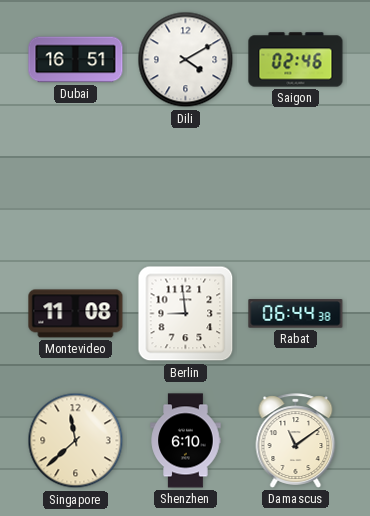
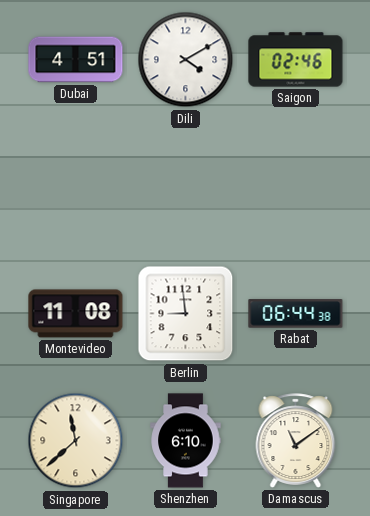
Dubai: 16:51 -> 4:51 (76, 60)
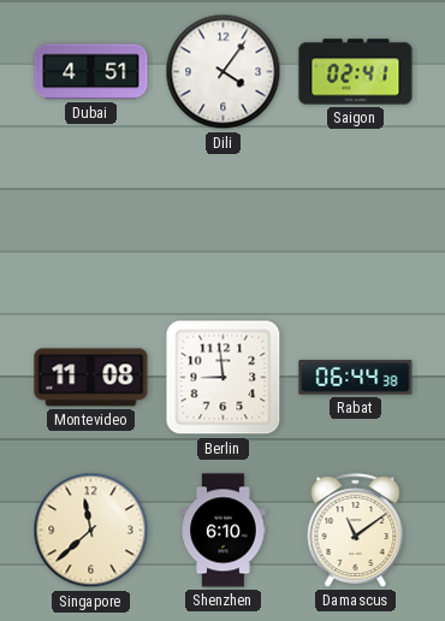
Dili: 4:10 -> 4:06 (224, 72)
Saigon: 02:46 -> 02:41 (356, 72)
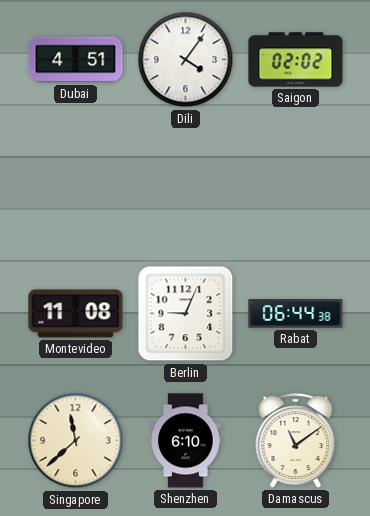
Saigon: 02:41 -> 02:02 (296, 60)
Berlin: 8:59 -> 9:04 (186, 314)
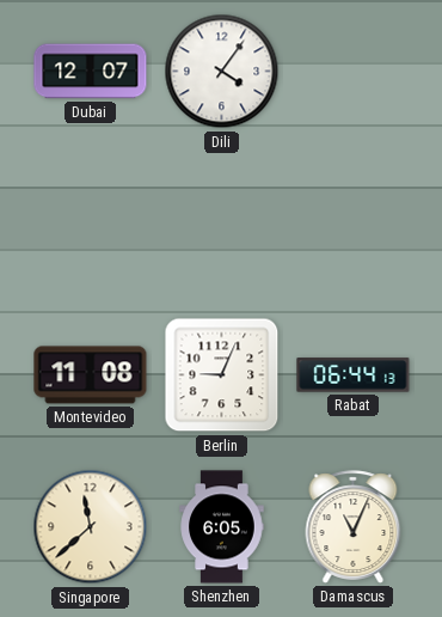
Dubai: 4:51 -> 12:07 (91, 72)
Saigon: 02:02 -> none (296, 60)
Rabat: 06:44:38 -> 06:44:13 (354, 375)
Shenzhen: 6:10 -> 6:05 (222, 527)
Damascus: 11:09 -> 11:04 (354, 527)
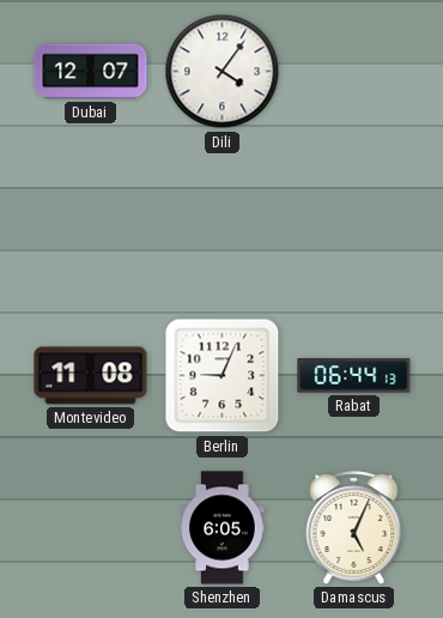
Singapore: 11:38 -> none (91, 527)
Damascus: 11:04 -> 5:04 (354, 528)
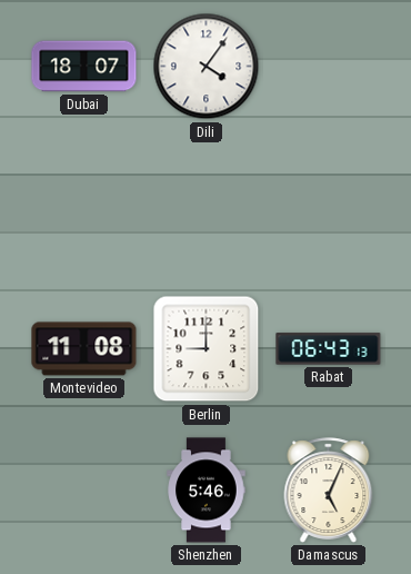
Dubai: 12:07 -> 18:07 (84, 67)
Berlin: 9:04 -> 9:00 (207, 349)
Rabat: 06:44 -> 06:43 (329, 349)
Shenzhen: 6:05 -> 5:46 (207, 491)
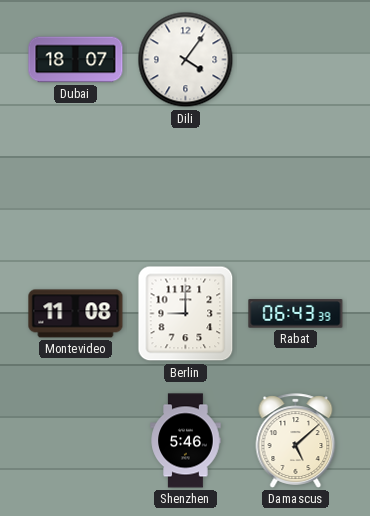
Rabat: 06:43:13 -> 06:43:39 (296, 314)
Damascus: 5:04 -> 5:08 (296, 441)
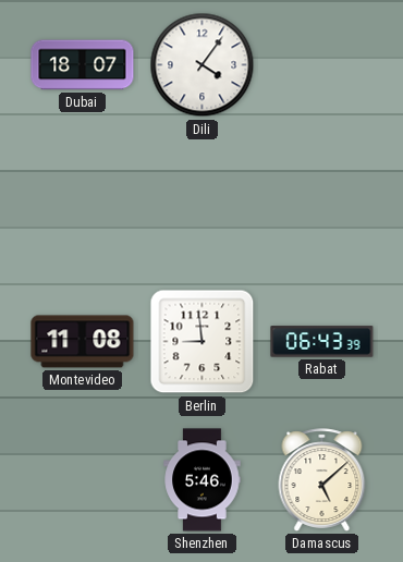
Berlin: 9:00 -> 8:59 (203, 342)
